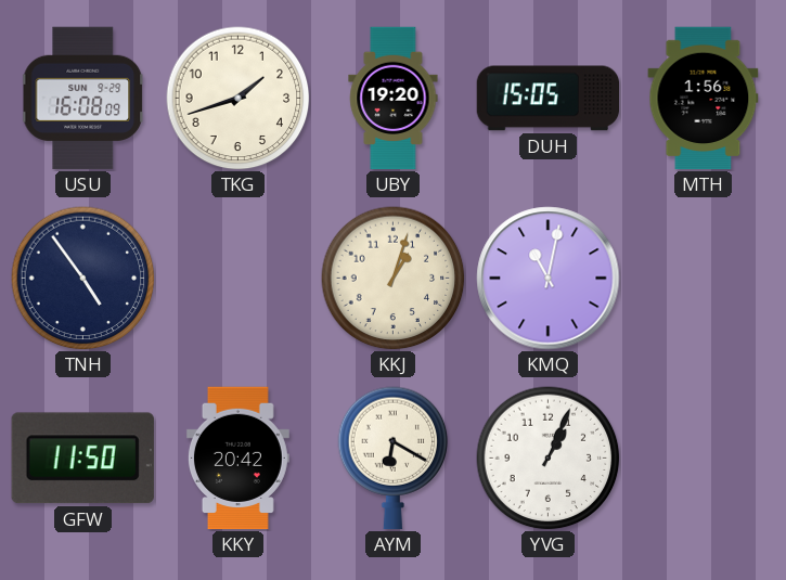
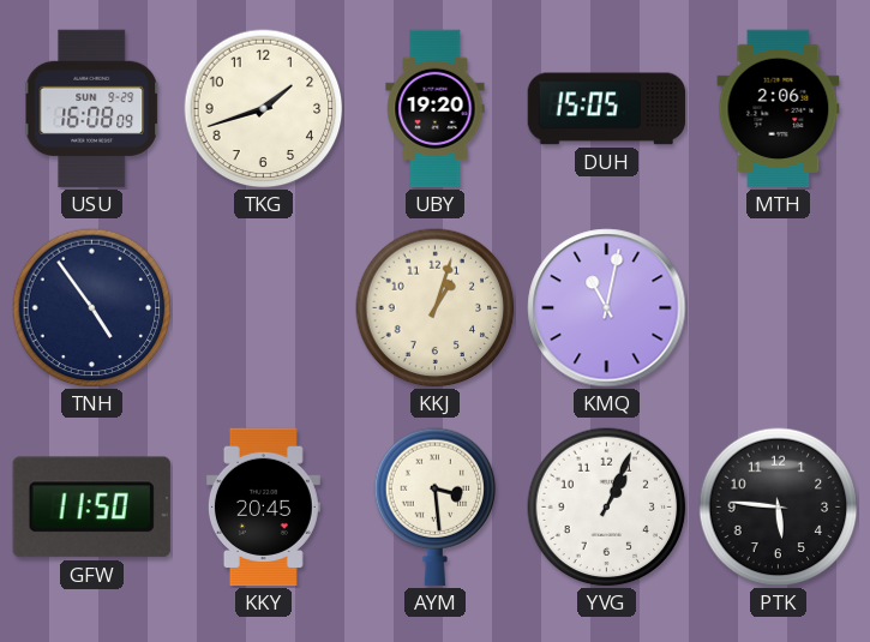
MTH: 1:56 -> 2:06 (779, 109)
KKY: 20:42 -> 20:45 (263, 508)
AYM: 6:20 -> 3:29 (436, 508)
PTK: none -> 5:46 (779, 508)
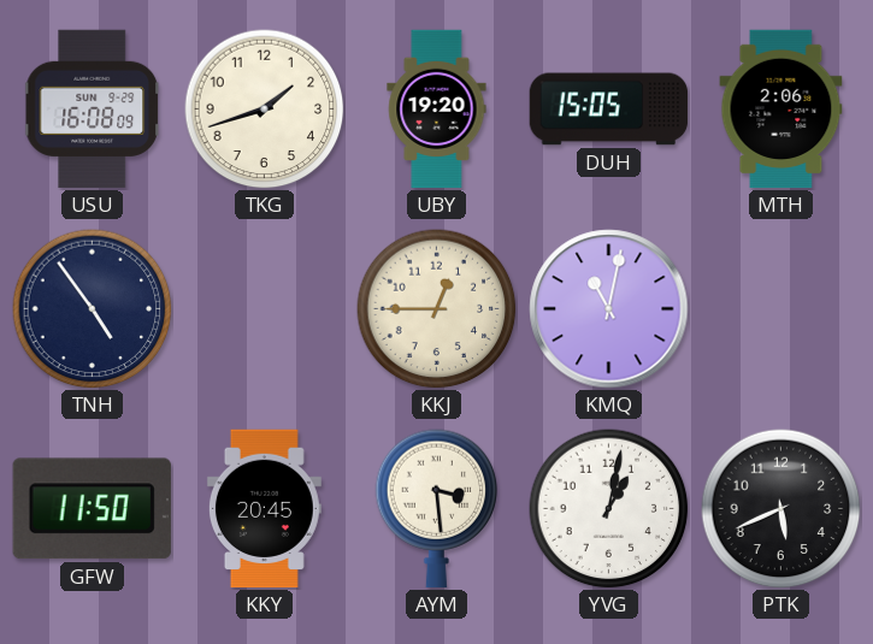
KKJ: 1:03 -> 12:45 (437, 309)
YVG: 1:04 -> 1:02 (609, 509)
PTK: 5:46 -> 5:41 (781, 509)
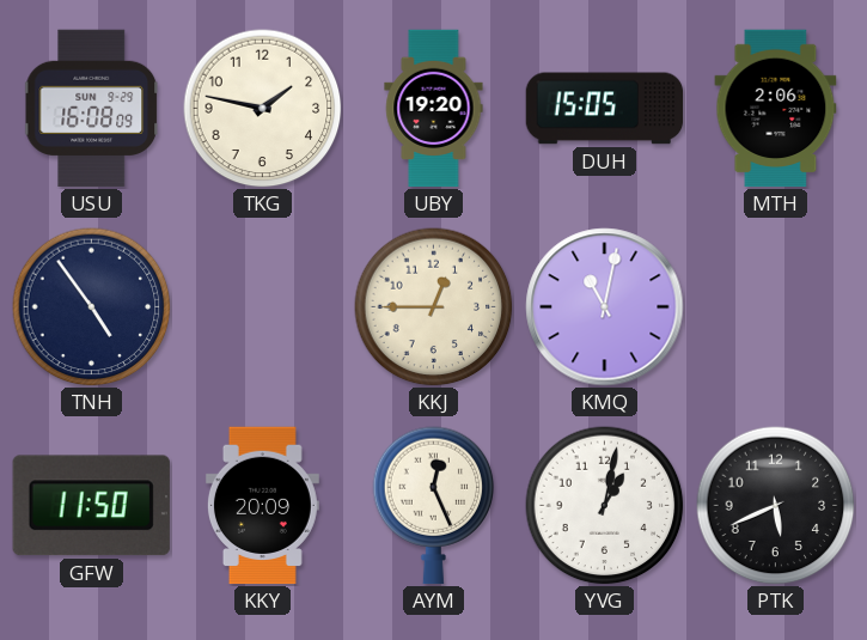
TKG: 1:42 -> 1:47 (263, 109)
KKY: 20:45 -> 20:09 (262, 506)
AYM: 3:29 -> 12:26 (434, 506)
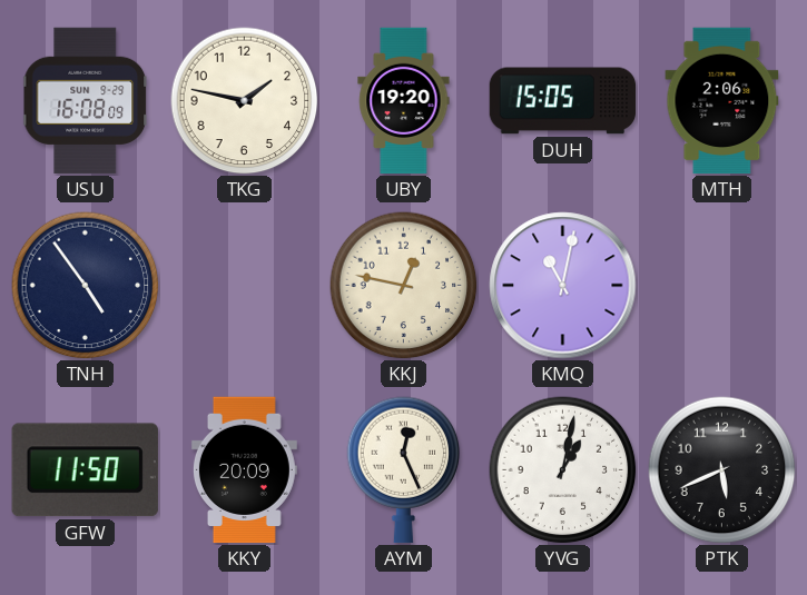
KKJ: 12:45 -> 12:47 (404, 286)
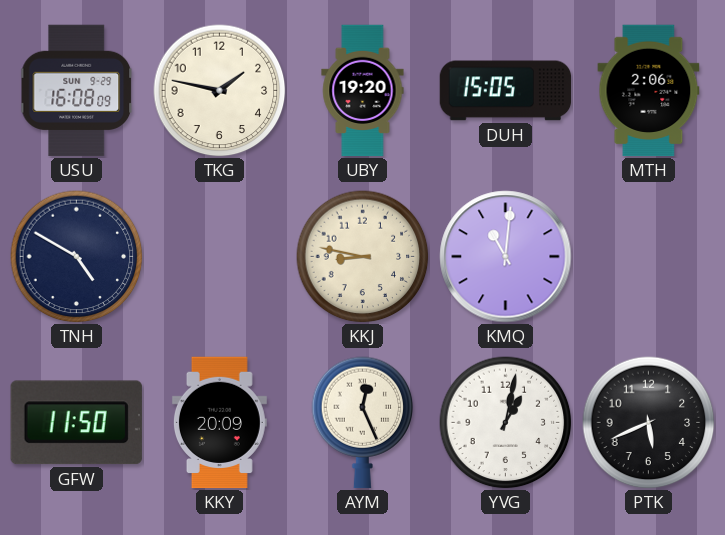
TNH: 4:54 -> 4:50 (77, 257)
KKJ: 12:47 -> 8:47 (363, 257)
KMQ: 11:02 -> 11:01 (506, 257)
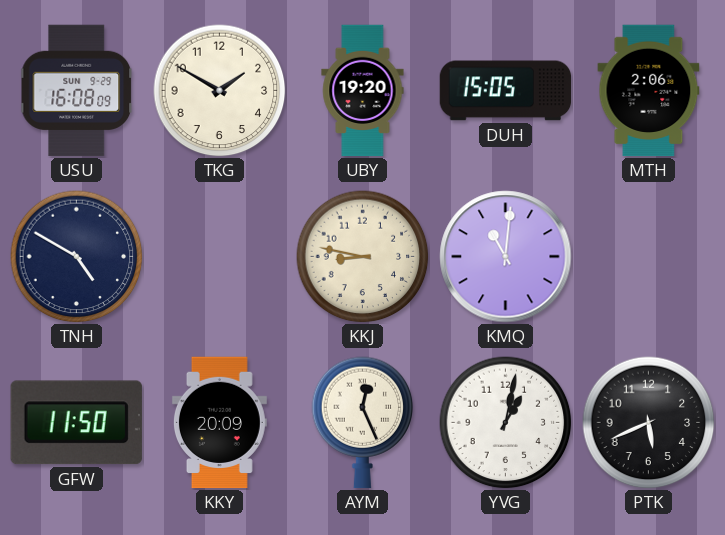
TKG: 1:47 -> 1:50 (220, 91)
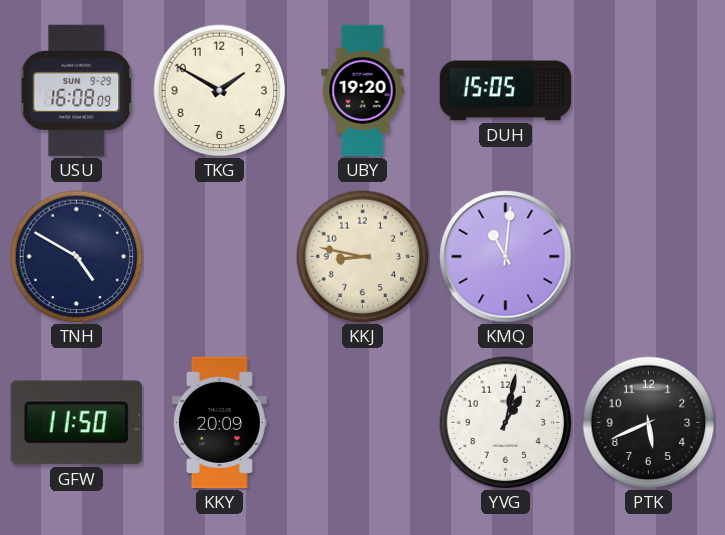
MTH: 2:06 -> none (649, 91)
AYM: 12:26 -> none (363, 423)
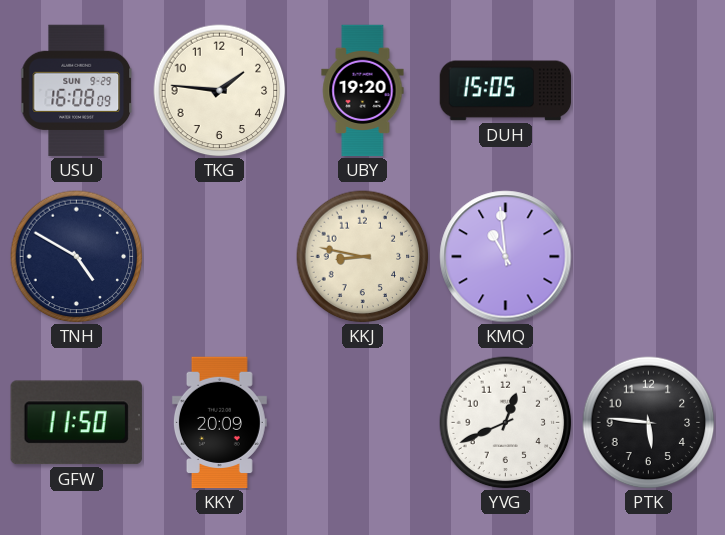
TKG: 1:50 -> 1:46 (220, 91)
KMQ: 11:01 -> 10:59 (506, 257)
YVG: 1:02 -> 12:41 (506, 423)
PTK: 5:41 -> 5:46 (649, 423)
